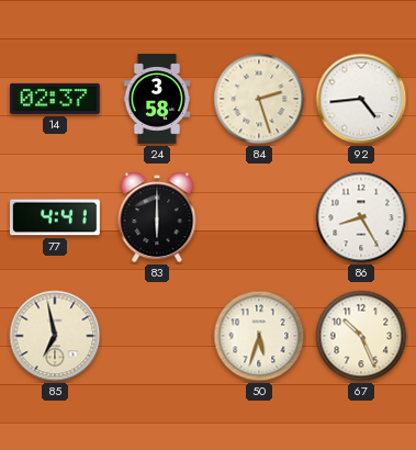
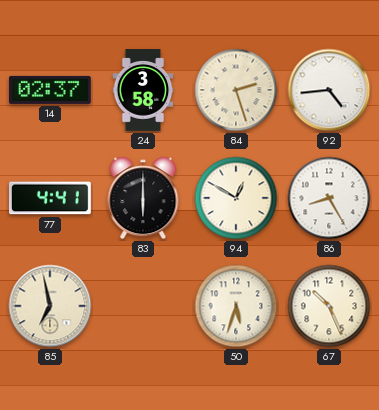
94: none -> 12:50 (236, 198)
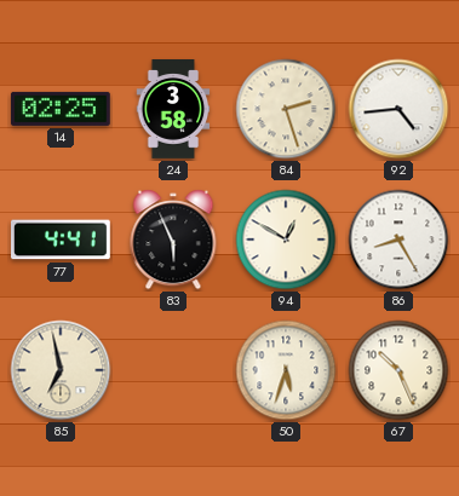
14: 02:37 -> 02:25 (61, 109)
83: 6:00 -> 5:56 (173, 240)
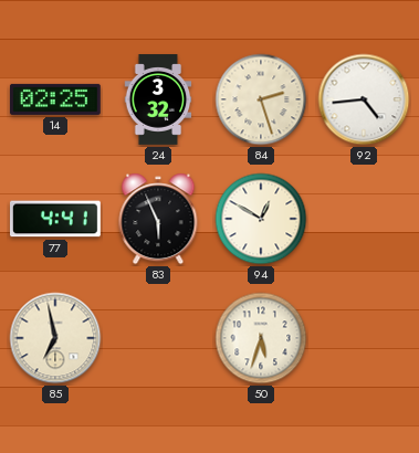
24: 3:58 -> 3:32 (158, 99)
86: 8:25 -> none (398, 240)
67: 10:26 -> none (398, 370)
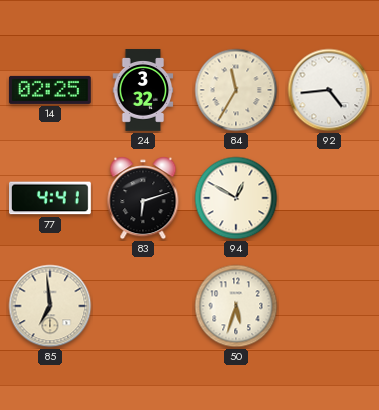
84: 2:27 -> 11:35 (236, 90)
83: 5:56 -> 6:12 (143, 198)
85: 6:58 -> 6:59 (50, 306)
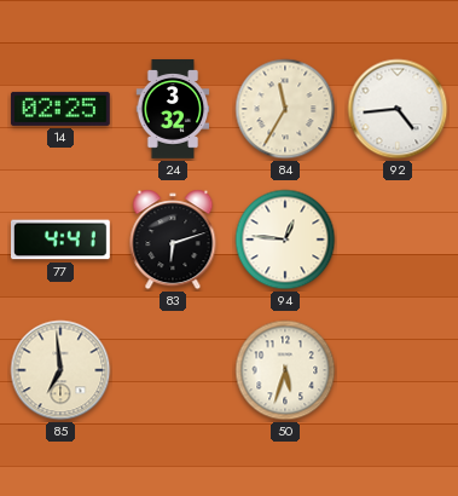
94: 12:50 -> 12:46 (285, 240)
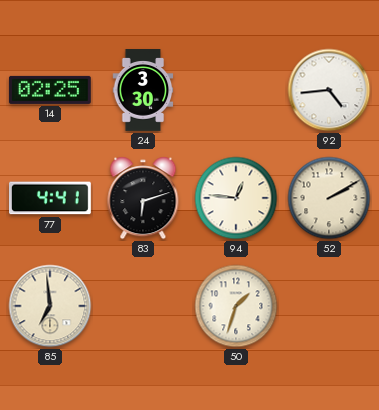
24: 3:32 -> 3:30 (143, 90)
84: 11:35 -> none (285, 109)
52: none -> 2:10 (329, 198)
50: 5:33 -> 1:33 (236, 306)
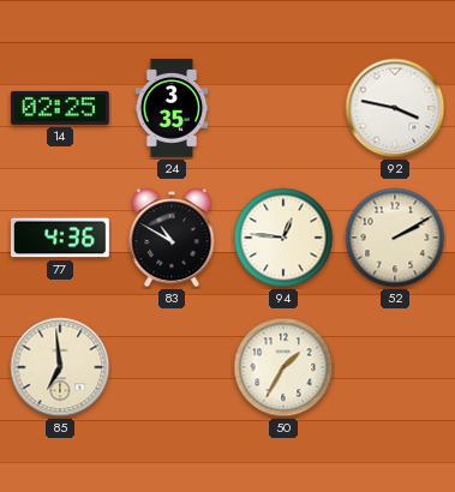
24: 3:30 -> 3:35 (172, 108)
92: 4:44 -> 3:47 (395, 108)
77: 4:41 -> 4:36 (61, 238)
83: 6:12 -> 10:50 (172, 238)
50: 1:33 -> 1:35 (283, 367)
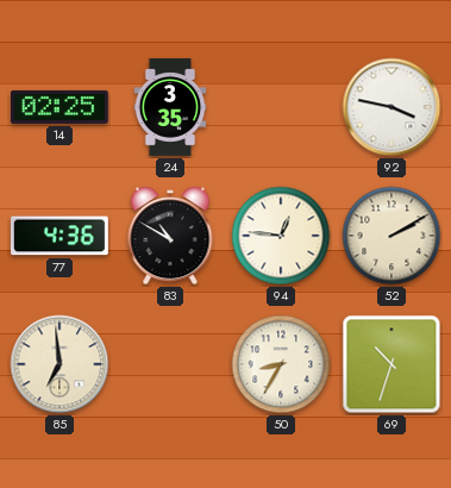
50: 1:35 -> 8:35 (281, 364)
69: none -> 10:33 (392, 364)
